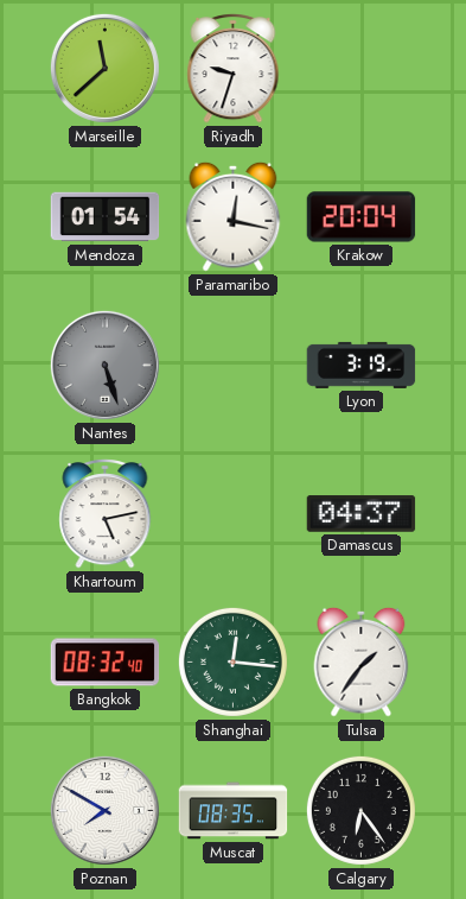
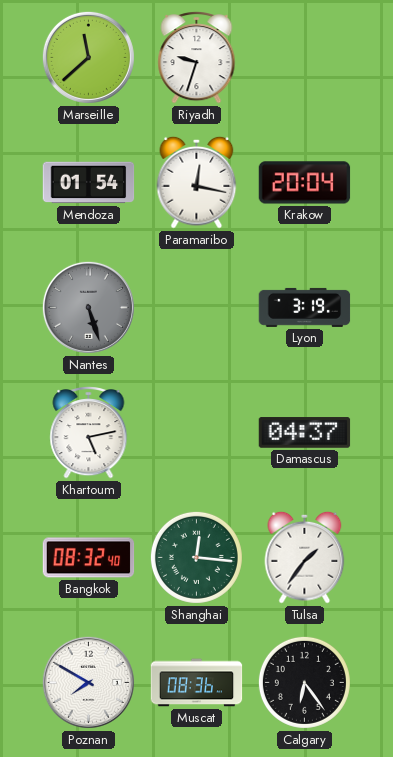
Muscat: 08:35 -> 08:36 (197, 683)
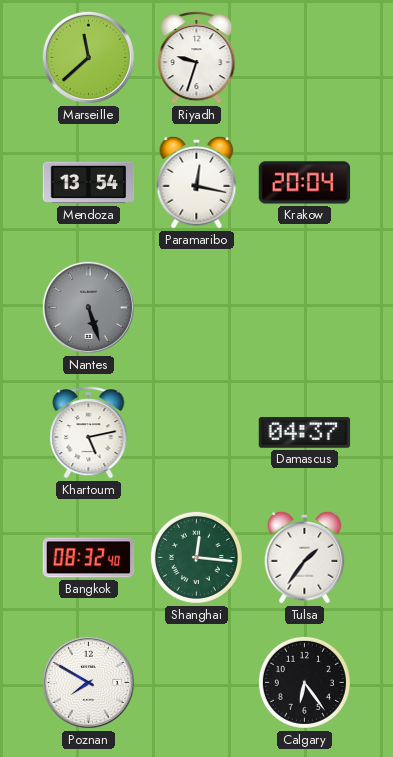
Mendoza: 01:54 -> 13:54 (89, 183)
Lyon: 3:19 -> none (305, 307)
Muscat: 08:36 -> none (197, 683)
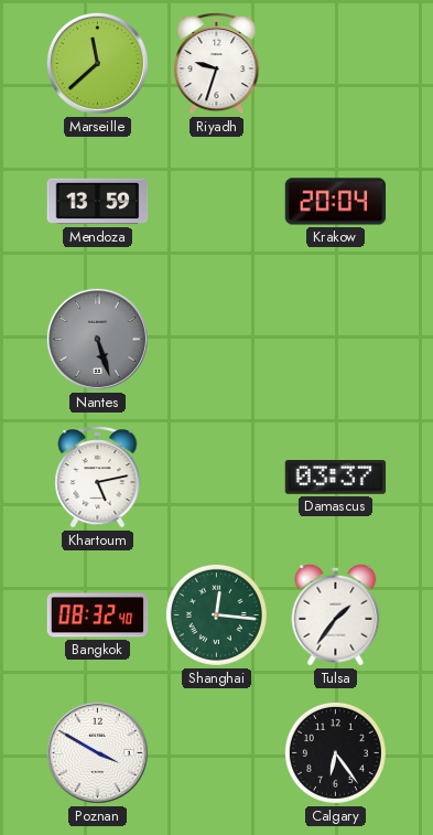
Mendoza: 13:54 -> 13:59 (98, 202)
Paramaribo: 12:17 -> none (197, 182)
Damascus: 04:37 -> 03:37 (336, 478)
Poznan: 7:50 -> 3:50 (97, 752)
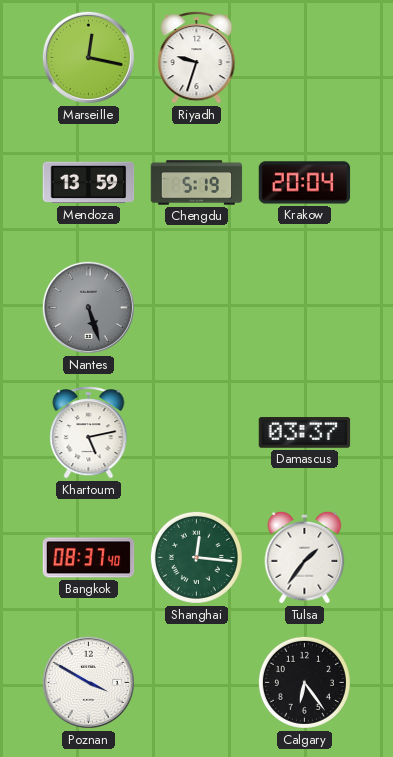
Marseille: 11:38 -> 12:17 (88, 57)
Chengdu: none -> 5:19 (197, 183)
Bangkok: 08:32 -> 08:37 (89, 558)
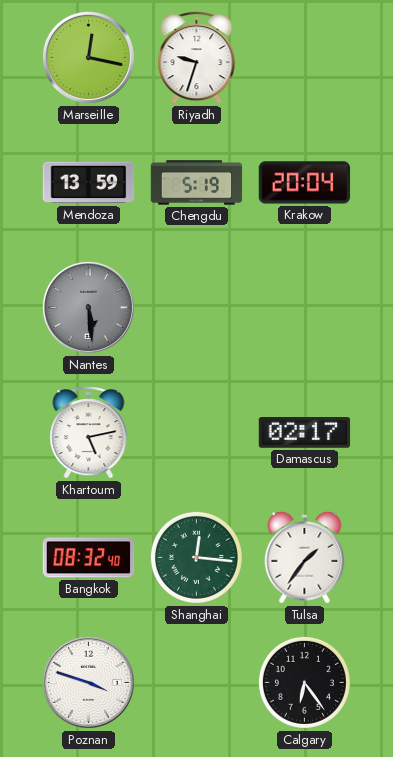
Nantes: 5:27 -> 5:29 (88, 307)
Damascus: 03:37 -> 02:17 (305, 433)
Bangkok: 08:37 -> 08:32 (89, 558)
Poznan: 3:50 -> 3:48 (88, 682)
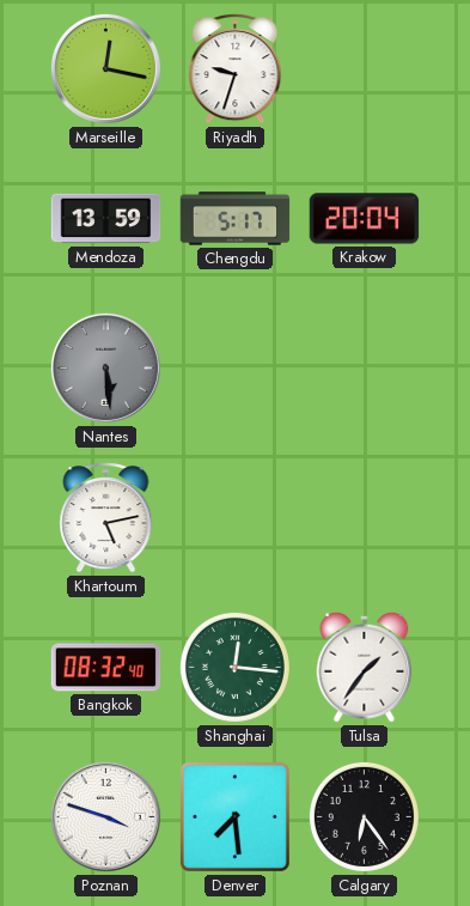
Chengdu: 5:19 -> 5:17 (236, 219)
Damascus: 02:17 -> none (305, 433)
Denver: none -> 7:29 (234, 816)
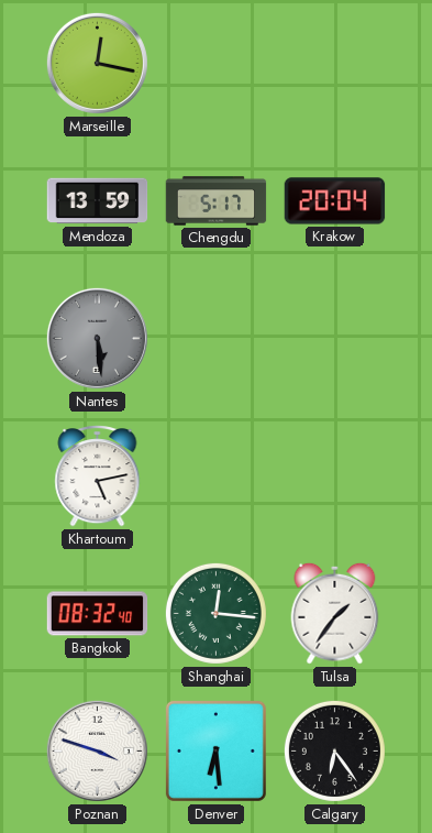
Riyadh: 9:33 -> none (236, 69)
Denver: 7:29 -> 6:29 (215, 750)
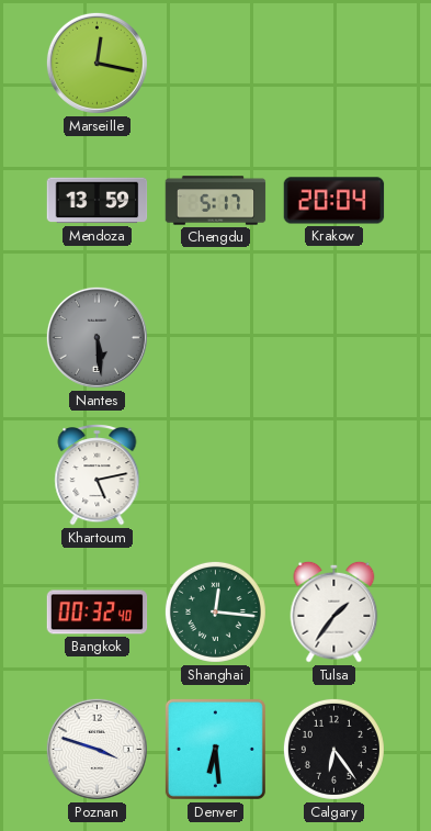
Bangkok: 08:32 -> 00:32 (98, 613)
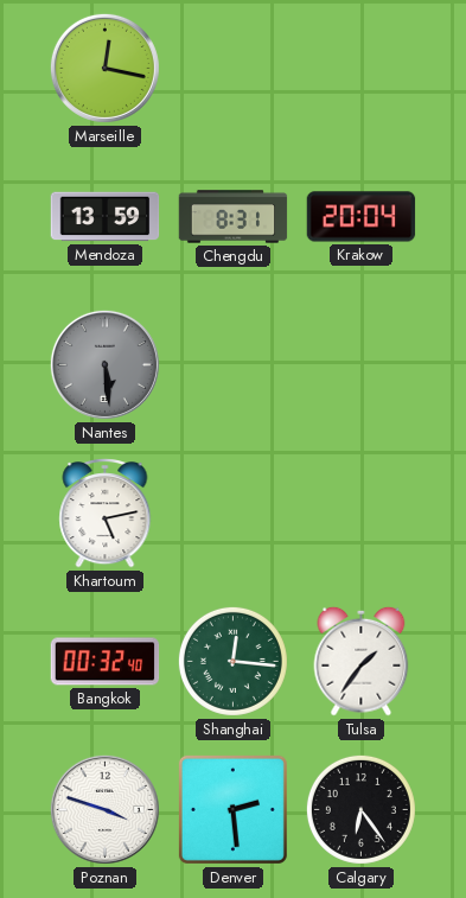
Chengdu: 5:17 -> 8:31 (234, 217)
Denver: 6:29 -> 2:29 (232, 809)
